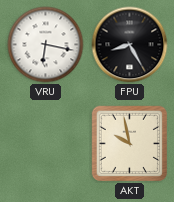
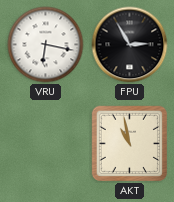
FPU: 8:25 -> 2:55 (130, 45)
AKT: 9:58 -> 10:58 (129, 143)
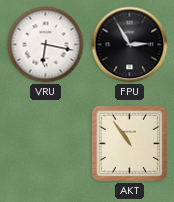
AKT: 10:58 -> 10:54 (129, 143)
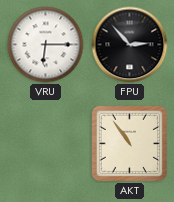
VRU: 6:17 -> 6:15 (46, 45)
FPU: 2:55 -> 2:53 (130, 45)
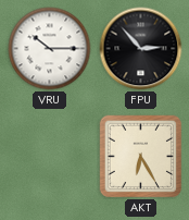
VRU: 6:15 -> 10:15 (50, 49)
AKT: 10:54 -> 6:25 (140, 156)
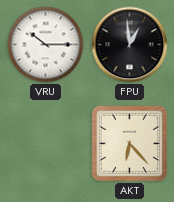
FPU: 2:53 -> 12:59 (130, 45)
AKT: 6:25 -> 6:23 (129, 143)
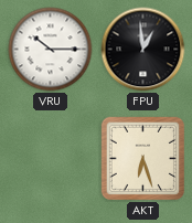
AKT: 6:23 -> 6:27 (142, 158)
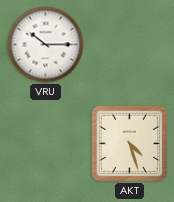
FPU: 12:59 -> none (143, 50)
AKT: 6:27 -> 4:27 (129, 143)
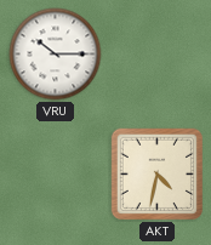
AKT: 4:27 -> 4:32 (156, 173)
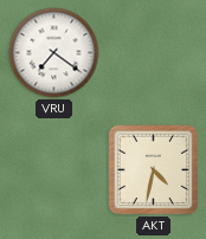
VRU: 10:15 -> 7:21 (54, 53)
